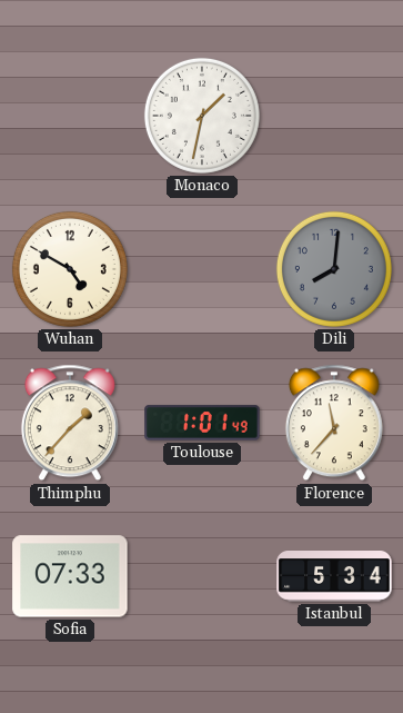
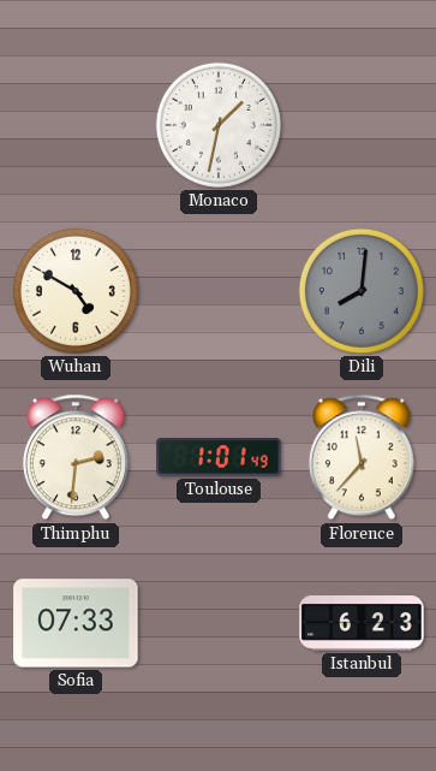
Thimphu: 1:37 -> 2:31 (76, 457)
Istanbul: 5:34 -> 6:23 (362, 623)
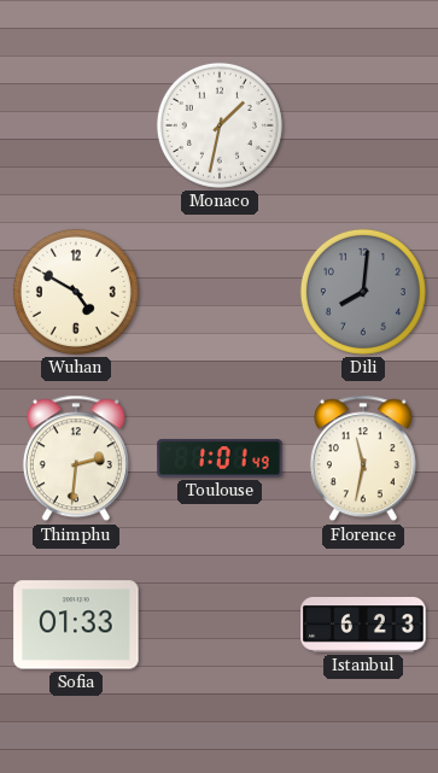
Florence: 11:37 -> 11:32 (363, 458)
Sofia: 07:33 -> 01:33 (76, 625)
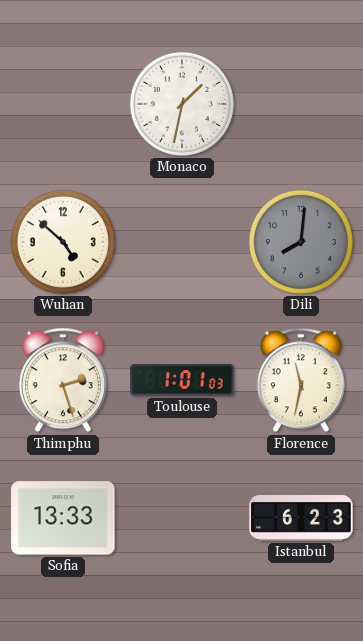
Wuhan: 4:50 -> 4:52 (63, 242)
Thimphu: 2:31 -> 2:27 (63, 380)
Toulouse: 1:01:49 -> 1:01:03 (182, 380)
Sofia: 01:33 -> 13:33 (63, 518)
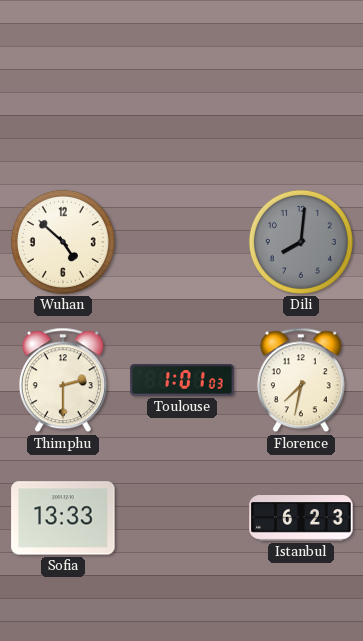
Monaco: 1:32 -> none (182, 104)
Thimphu: 2:27 -> 2:30 (63, 380)
Florence: 11:32 -> 7:32 (301, 380)
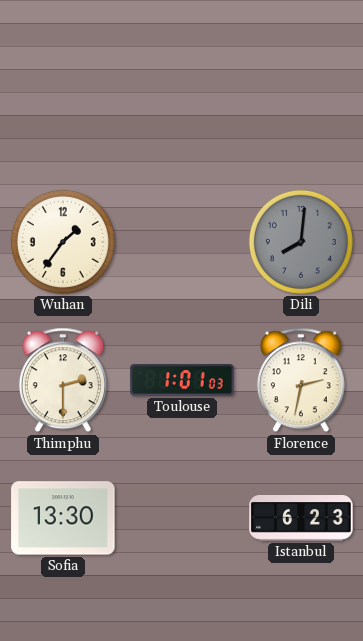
Wuhan: 4:52 -> 1:36 (63, 242)
Florence: 7:32 -> 2:32 (301, 380)
Sofia: 13:33 -> 13:30 (63, 518)
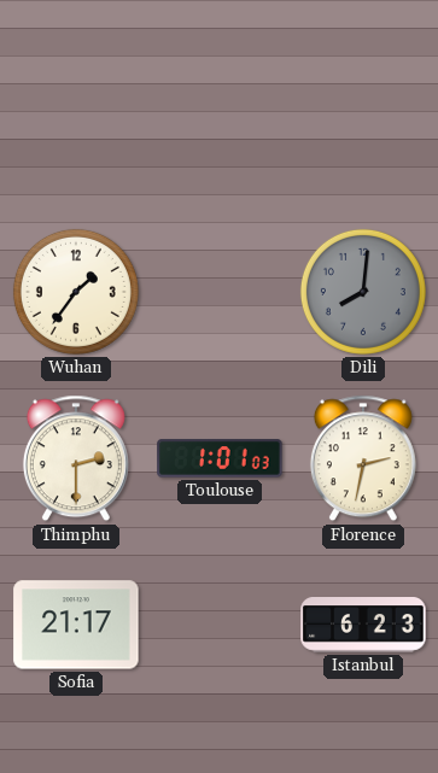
Sofia: 13:30 -> 21:17 (76, 625)
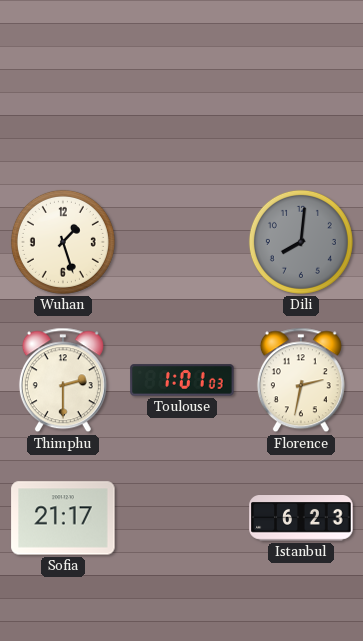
Wuhan: 1:36 -> 1:27 (63, 242)
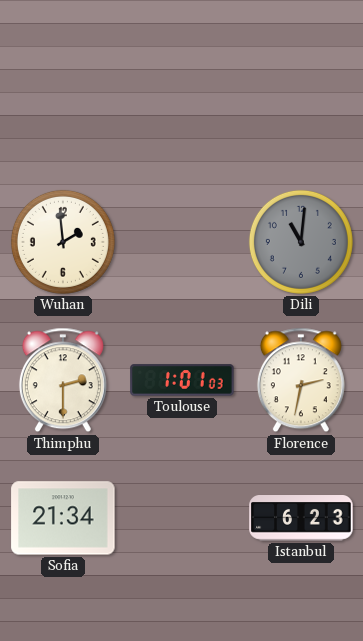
Wuhan: 1:27 -> 1:59 (63, 242)
Dili: 8:01 -> 11:01 (301, 242)
Sofia: 21:17 -> 21:34 (63, 518)
